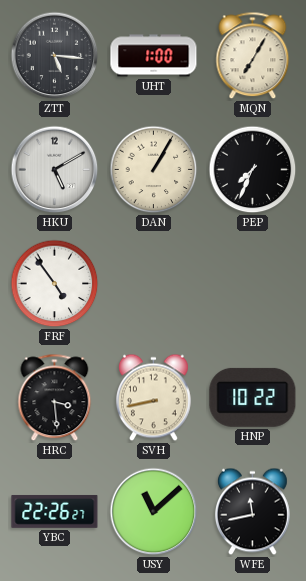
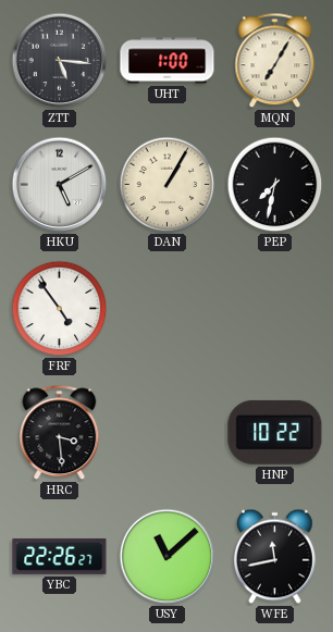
PEP: 7:34 -> 7:32 (275, 185)
SVH: 8:43 -> none (153, 398)
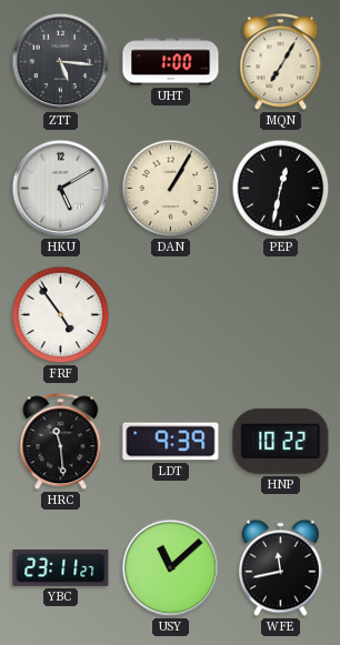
PEP: 7:32 -> 12:32 (281, 189)
HRC: 3:29 -> 11:29 (61, 442)
LDT: none -> 9:39 (171, 442)
YBC: 22:26 -> 23:11 (61, 567)
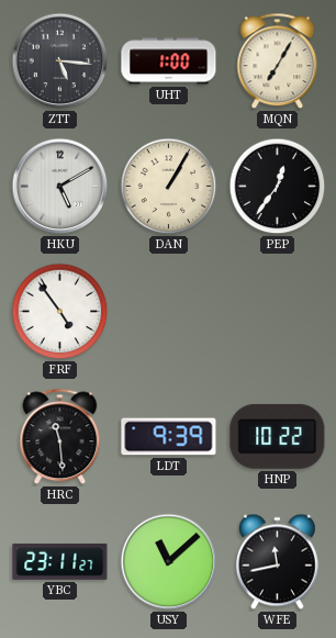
PEP: 12:32 -> 12:36 (278, 187)
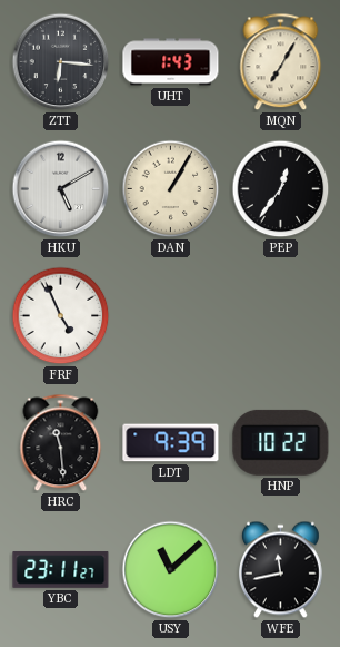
ZTT: 5:16 -> 6:16 (61, 62)
UHT: 1:00 -> 1:43 (171, 62)
FRF: 4:54 -> 4:56 (61, 316)
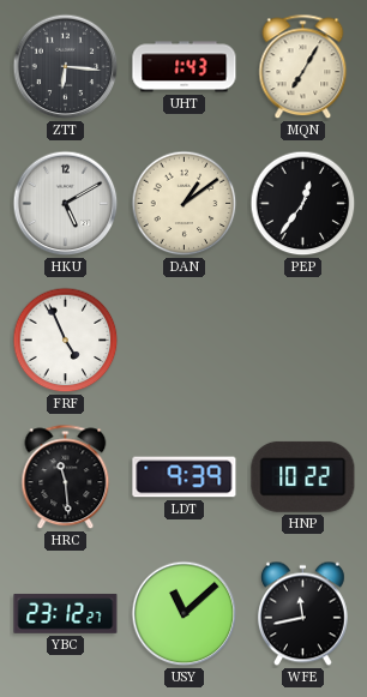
DAN: 1:05 -> 1:09 (185, 204)
YBC: 23:11 -> 23:12 (66, 613)
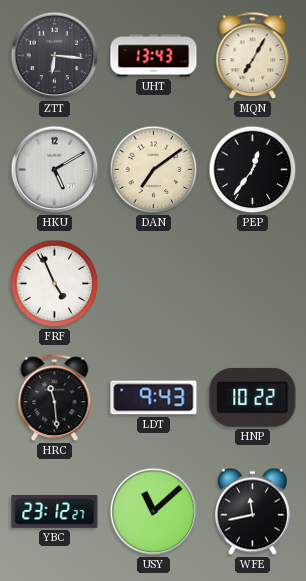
UHT: 1:43 -> 13:43 (154, 56)
DAN: 1:09 -> 7:09 (154, 170)
LDT: 9:39 -> 9:43 (154, 398)
